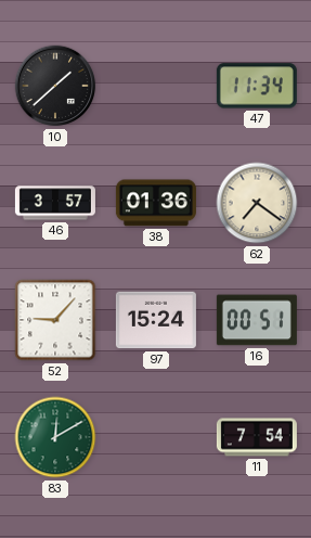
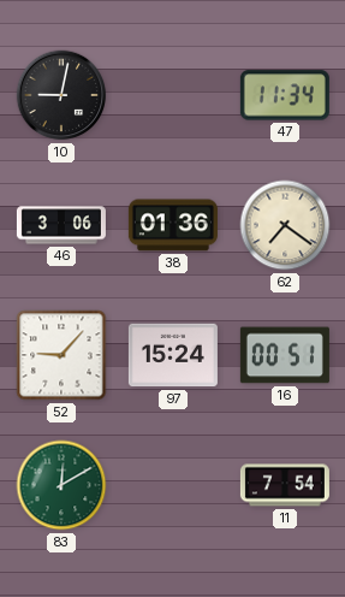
10: 1:38 -> 9:02 (61, 95)
46: 3:57 -> 3:06 (61, 225)
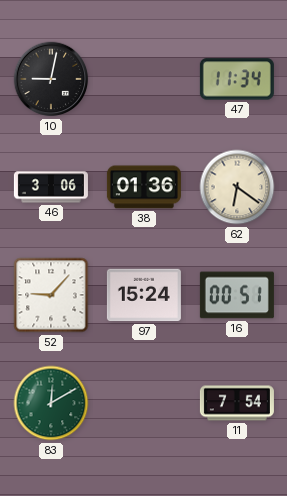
62: 7:21 -> 6:21 (237, 187)
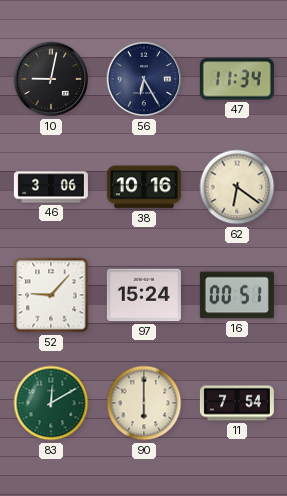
56: none -> 6:25 (144, 79)
38: 01:36 -> 10:16 (144, 187)
90: none -> 6:00 (144, 403)
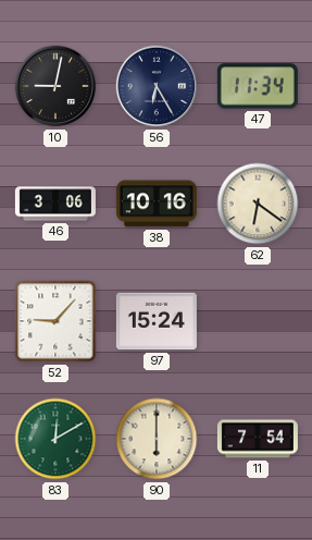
16: 00:51 -> none (237, 295)
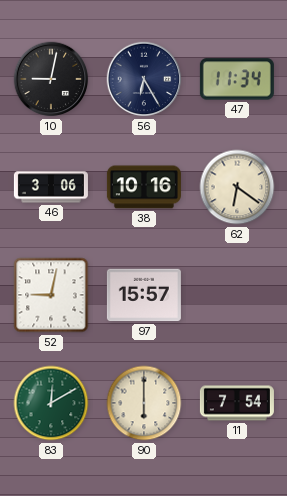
52: 9:07 -> 9:02 (51, 295)
97: 15:24 -> 15:57 (144, 295)
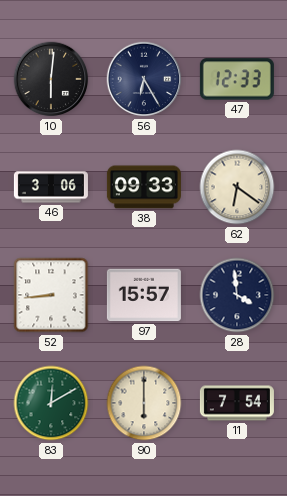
10: 9:02 -> 6:01 (51, 79)
47: 11:34 -> 12:33 (237, 79)
38: 10:16 -> 09:33 (144, 187)
52: 9:02 -> 8:44 (51, 295)
28: none -> 3:59 (237, 295)
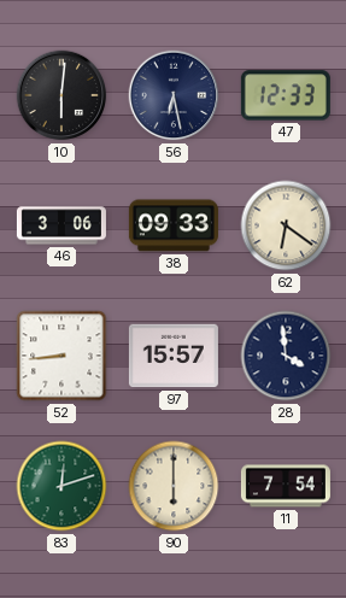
56: 6:25 -> 6:28 (174, 95)
83: 12:10 -> 12:12 (61, 486)
